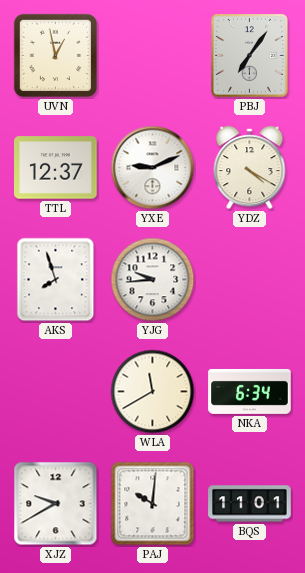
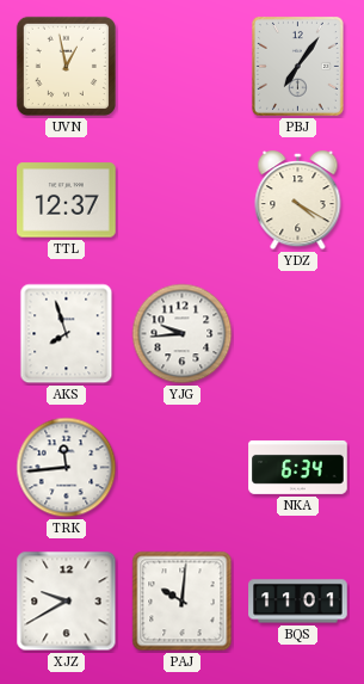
YXE: 9:11 -> none (153, 168)
TRK: none -> 11:44 (67, 468)
WLA: 11:40 -> none (153, 392)
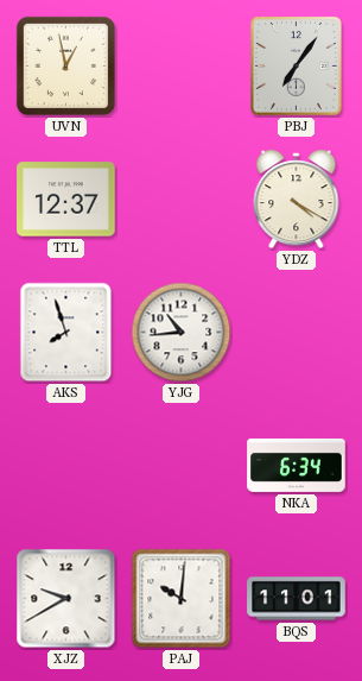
YJG: 9:44 -> 10:44 (182, 333)
TRK: 11:44 -> none (67, 468)
